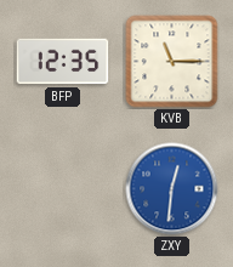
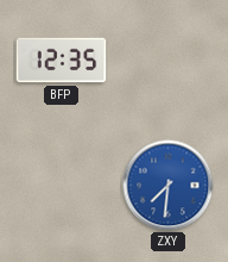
KVB: 11:15 -> none (172, 62)
ZXY: 12:31 -> 7:31 (169, 186)
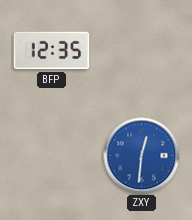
ZXY: 7:31 -> 12:31 (142, 156)
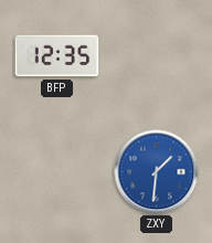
ZXY: 12:31 -> 1:31 (157, 172)
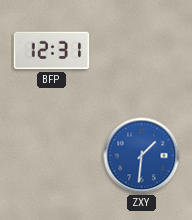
BFP: 12:35 -> 12:31 (52, 51)
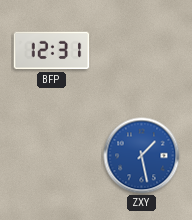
ZXY: 1:31 -> 1:28 (142, 156)
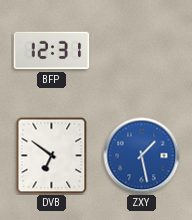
DVB: none -> 6:51 (52, 156)
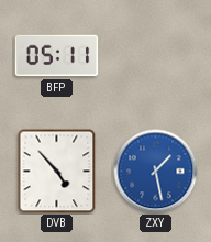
BFP: 12:31 -> 05:11 (57, 56)
DVB: 6:51 -> 4:53 (57, 172)
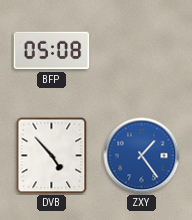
BFP: 05:11 -> 05:08 (52, 51)
ZXY: 1:28 -> 1:24 (142, 156)
